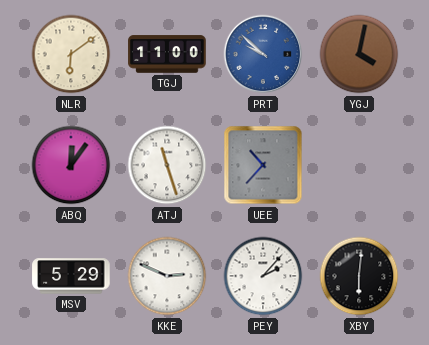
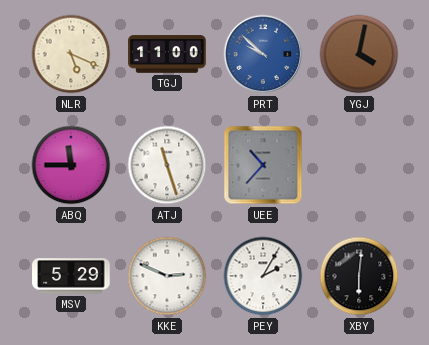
NLR: 6:09 -> 5:19 (71, 54)
ABQ: 12:06 -> 11:45 (71, 165)
PEY: 2:07 -> 2:05 (263, 276)
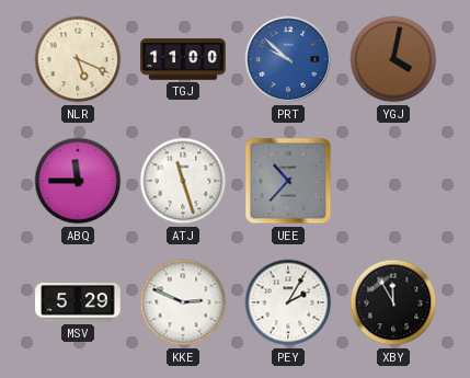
XBY: 6:01 -> 11:55 (393, 302)
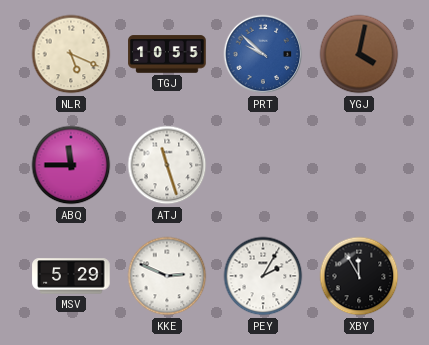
TGJ: 11:00 -> 10:55 (167, 54)
UEE: 10:37 -> none (288, 181)
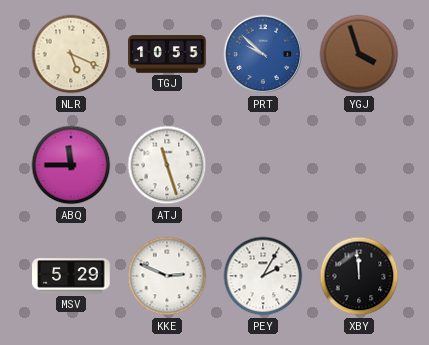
YGJ: 4:02 -> 3:57 (359, 54)
XBY: 11:55 -> 11:59 (359, 276)
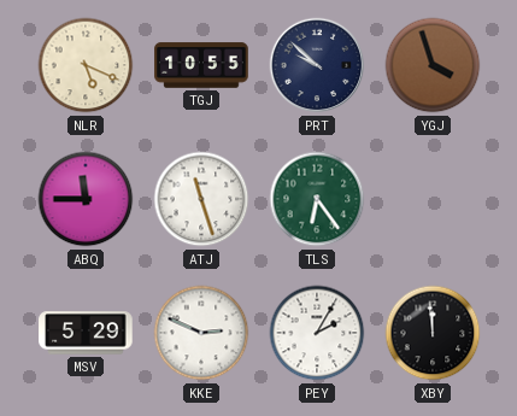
PRT dial: blue -> navy (317, 65)
TLS: none -> 6:24 (317, 199)
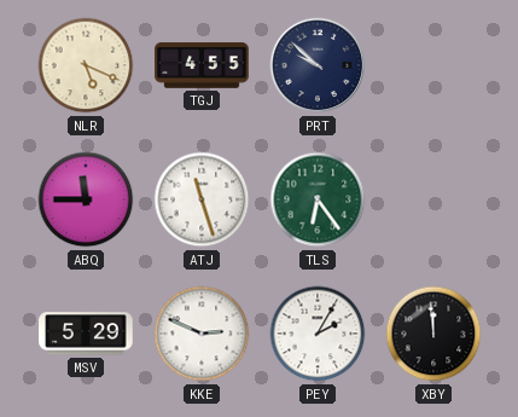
TGJ: 10:55 -> 4:55 (202, 65)
YGJ: 3:57 -> none (433, 65)
